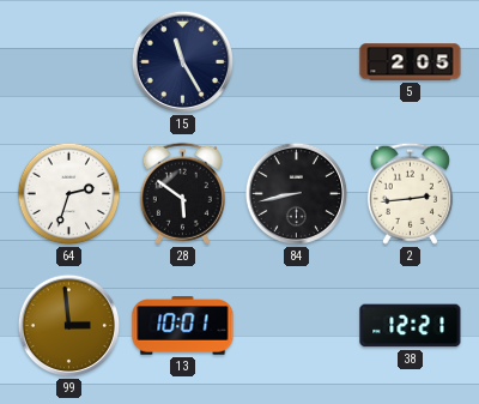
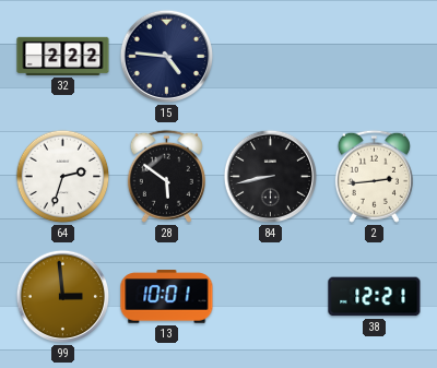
32: none -> 2:22 (63, 56)
15: 11:25 -> 4:46 (167, 57)
5: 2:05 -> none (411, 62)
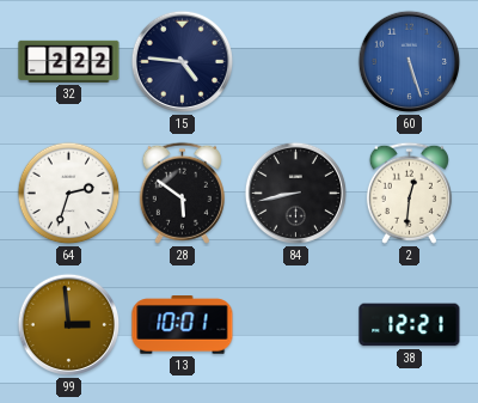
60: none -> 5:27 (410, 62)
2: 2:44 -> 12:31 (409, 193)
